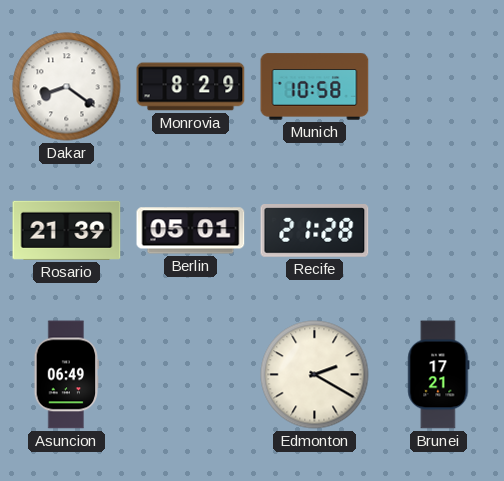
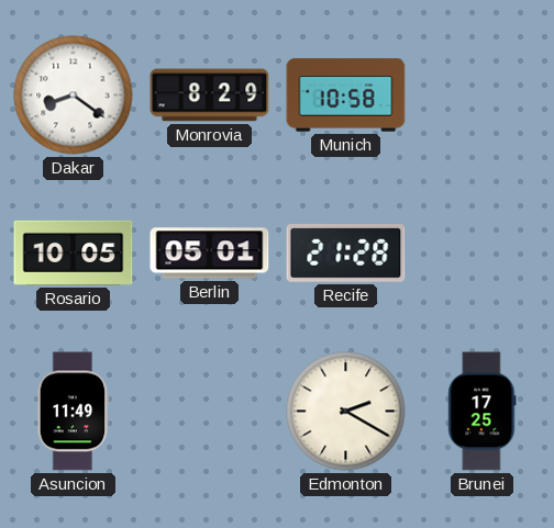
Rosario: 21:39 -> 10:05 (74, 252)
Asuncion: 06:49 -> 11:49 (74, 412)
Brunei: 17:21 -> 17:25 (483, 412)
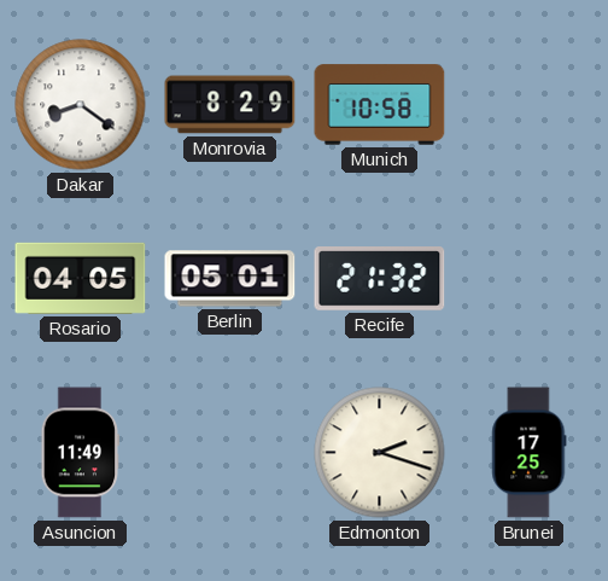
Rosario: 10:05 -> 04:05 (81, 278)
Recife: 21:28 -> 21:32 (380, 279)
Edmonton: 2:20 -> 2:18 (380, 453)
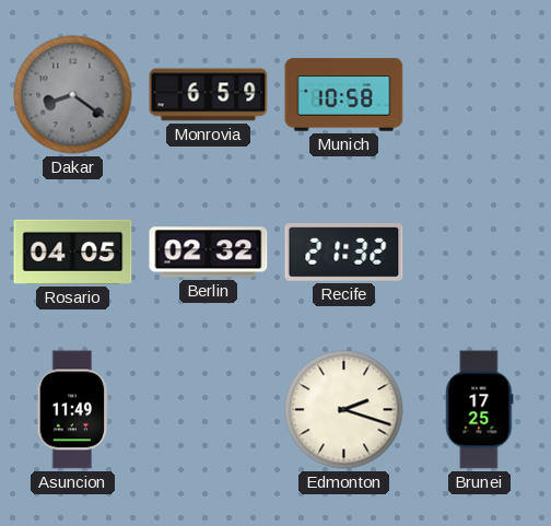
Dakar dial: white -> grey (73, 95)
Monrovia: 8:29 -> 6:59 (209, 95)
Berlin: 05:01 -> 02:32 (209, 253)
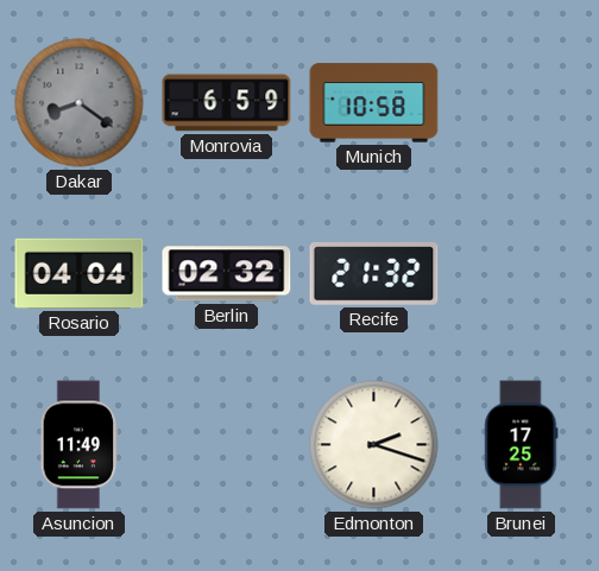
Rosario: 04:05 -> 04:04 (80, 273)
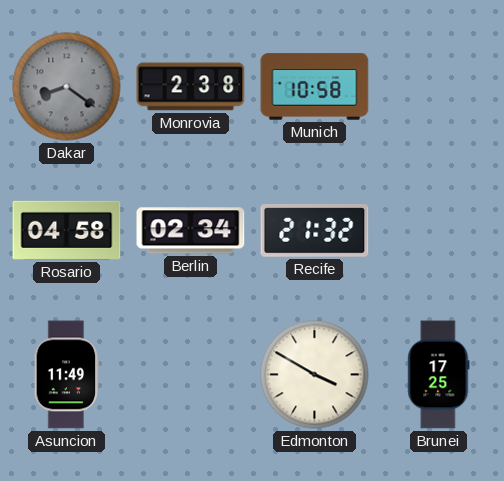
Monrovia: 6:59 -> 2:38 (191, 87)
Rosario: 04:04 -> 04:58 (67, 230)
Berlin: 02:32 -> 02:34 (191, 231)
Edmonton: 2:18 -> 3:50 (315, 375)
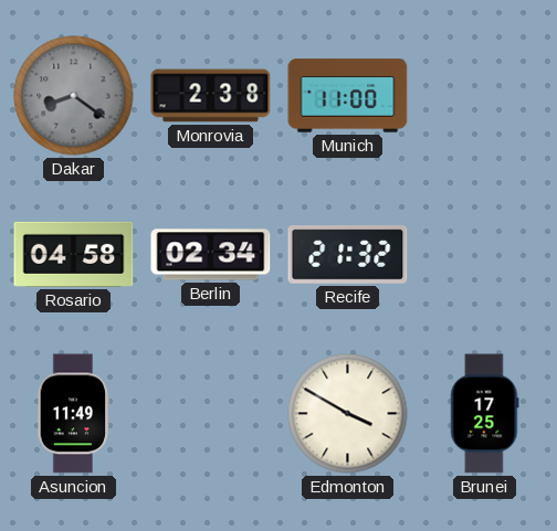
Munich: 10:58 -> 11:00 (348, 96)
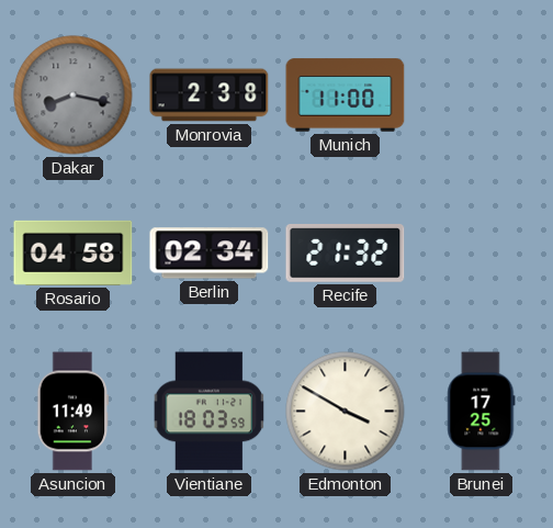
Dakar: 8:21 -> 8:17 (74, 96)
Vientiane: none -> 18:03 (210, 412)
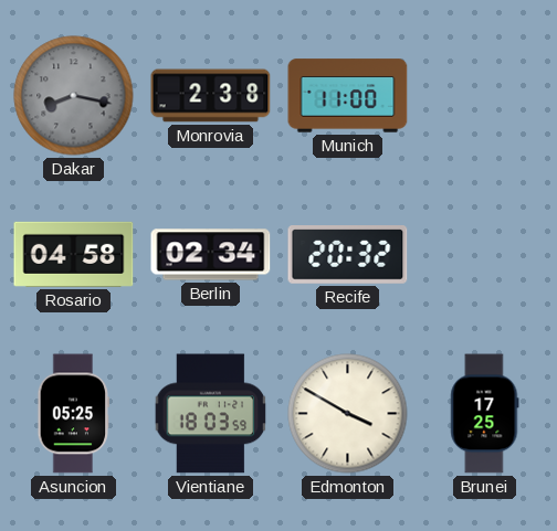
Recife: 21:32 -> 20:32 (348, 255)
Asuncion: 11:49 -> 05:25 (74, 414)
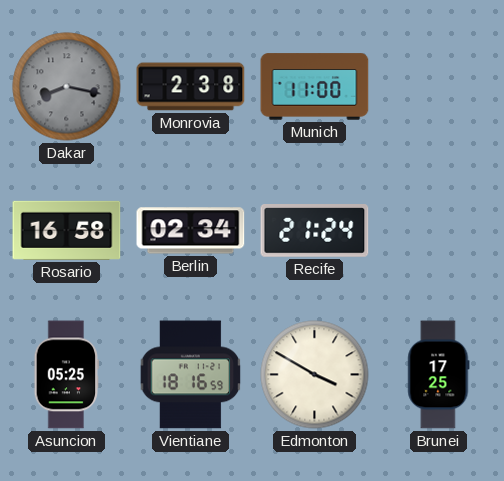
Rosario: 04:58 -> 16:58 (67, 230)
Recife: 20:32 -> 21:24 (315, 231)
Vientiane: 18:03 -> 18:16 (191, 375)
